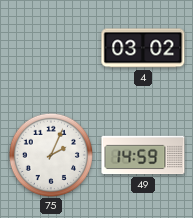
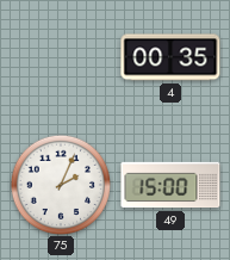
4: 03:02 -> 00:35 (170, 57)
49: 14:59 -> 15:00 (170, 185)
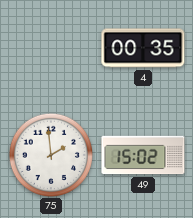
75: 2:04 -> 1:59 (50, 154)
49: 15:00 -> 15:02 (143, 155)
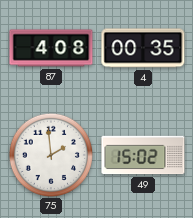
87: none -> 4:08 (51, 48)
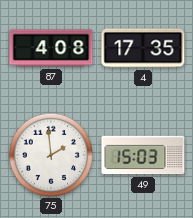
4: 00:35 -> 17:35 (143, 48)
49: 15:02 -> 15:03 (143, 155)
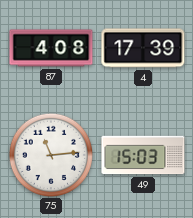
4: 17:35 -> 17:39 (143, 48)
75: 1:59 -> 11:14 (50, 154)
